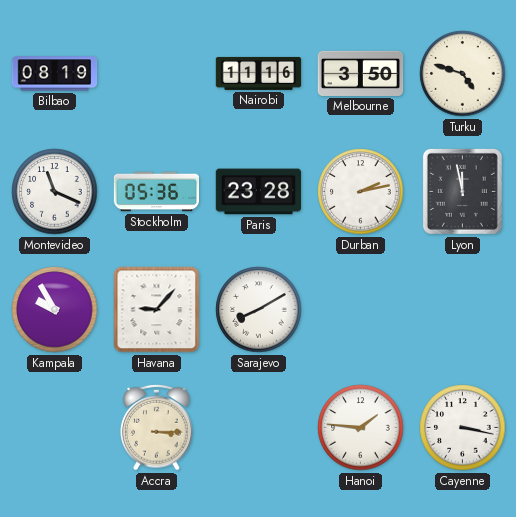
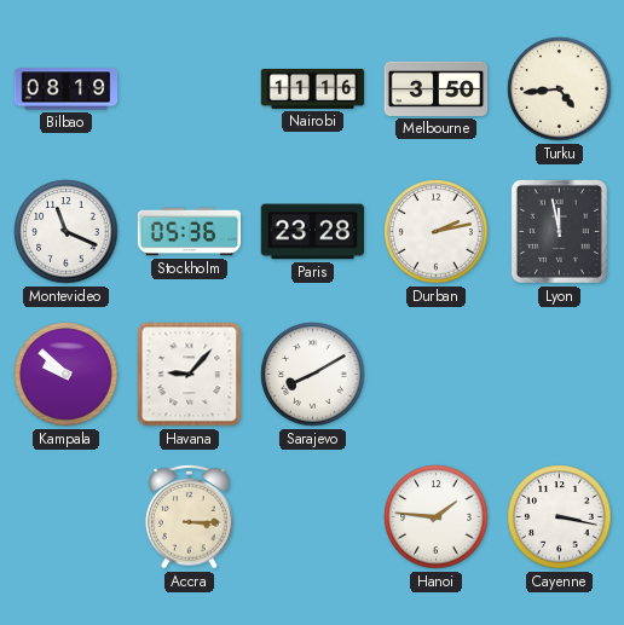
Turku: 4:48 -> 4:44 (560, 89)
Kampala: 9:55 -> 9:52 (67, 375)
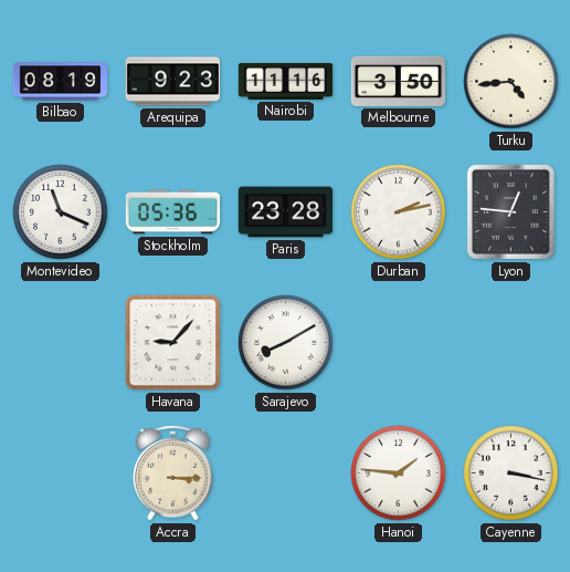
Arequipa: none -> 9:23 (173, 82)
Lyon: 11:58 -> 12:46 (510, 211)
Kampala: 9:52 -> none (67, 375)
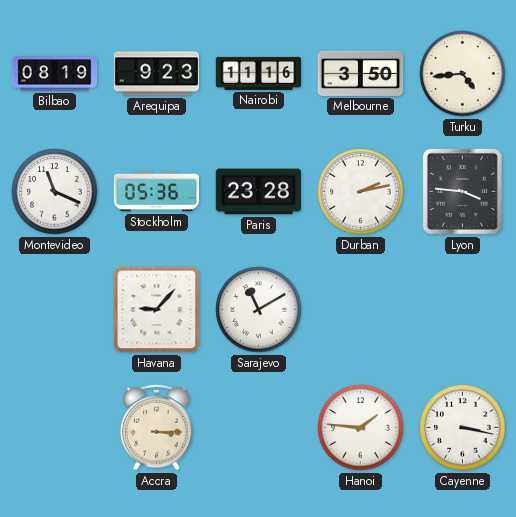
Lyon: 12:46 -> 3:46 (462, 191)
Sarajevo: 8:10 -> 11:10 (259, 310)
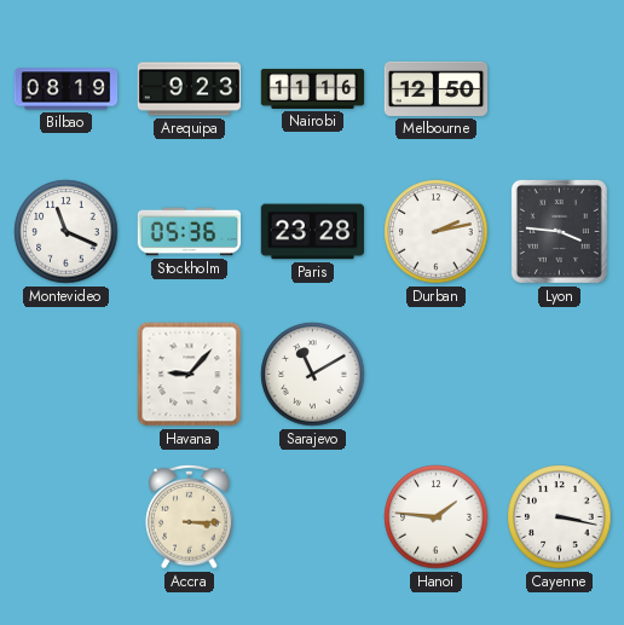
Melbourne: 3:50 -> 12:50 (437, 88)
Turku: 4:44 -> none (463, 74)
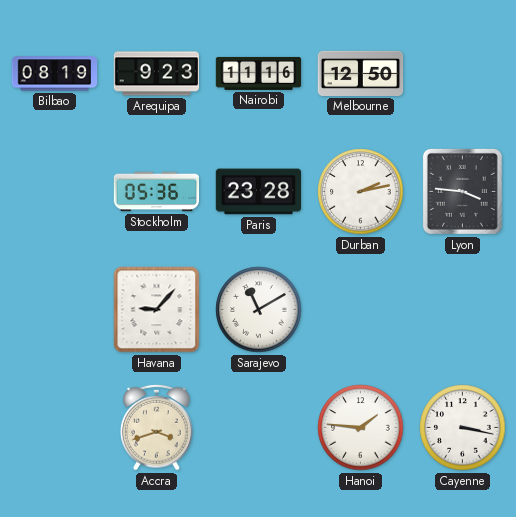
Montevideo: 11:19 -> none (67, 232)
Accra: 3:15 -> 3:42 (157, 427)
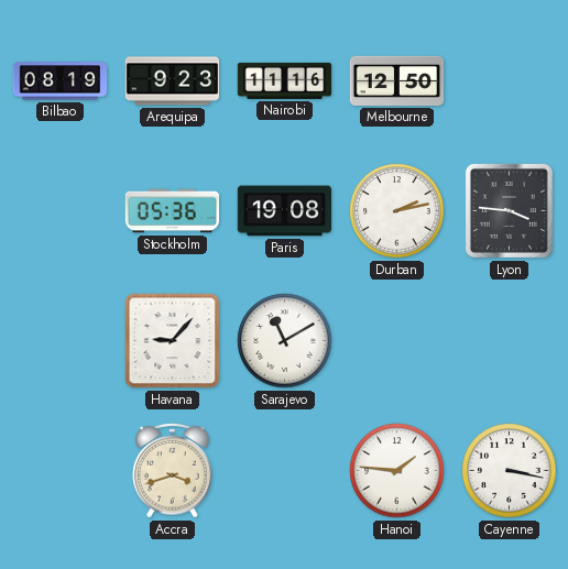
Paris: 23:28 -> 19:08 (285, 211)
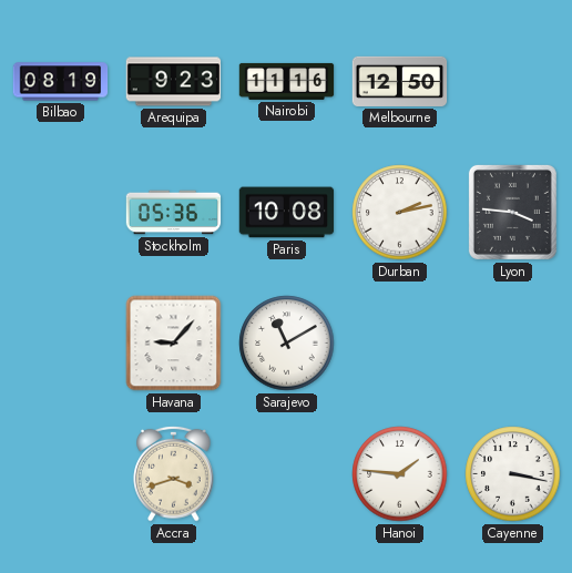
Paris: 19:08 -> 10:08 (287, 213)
